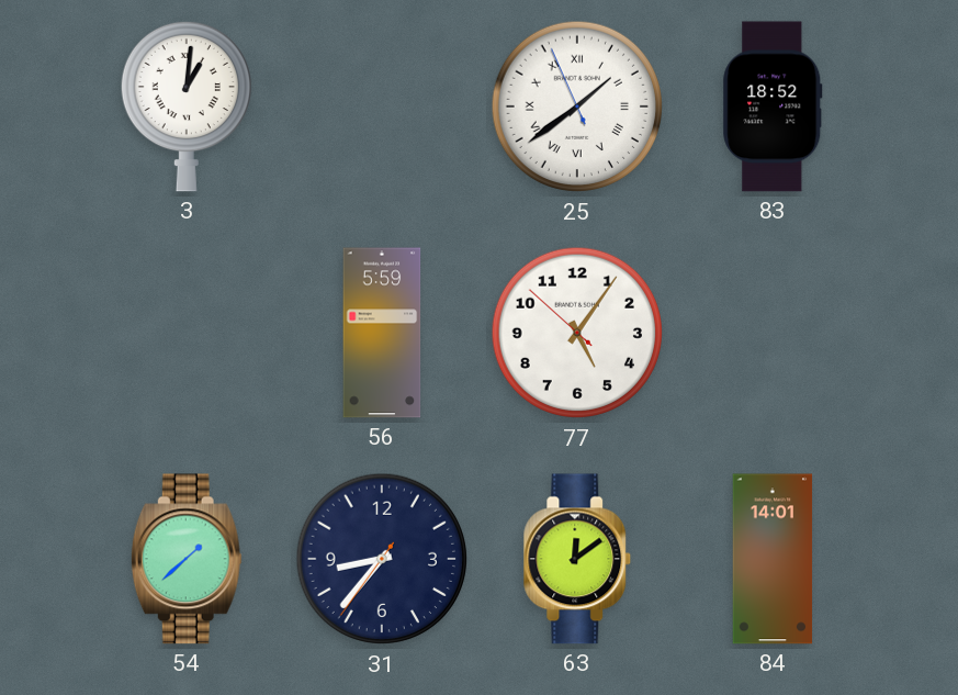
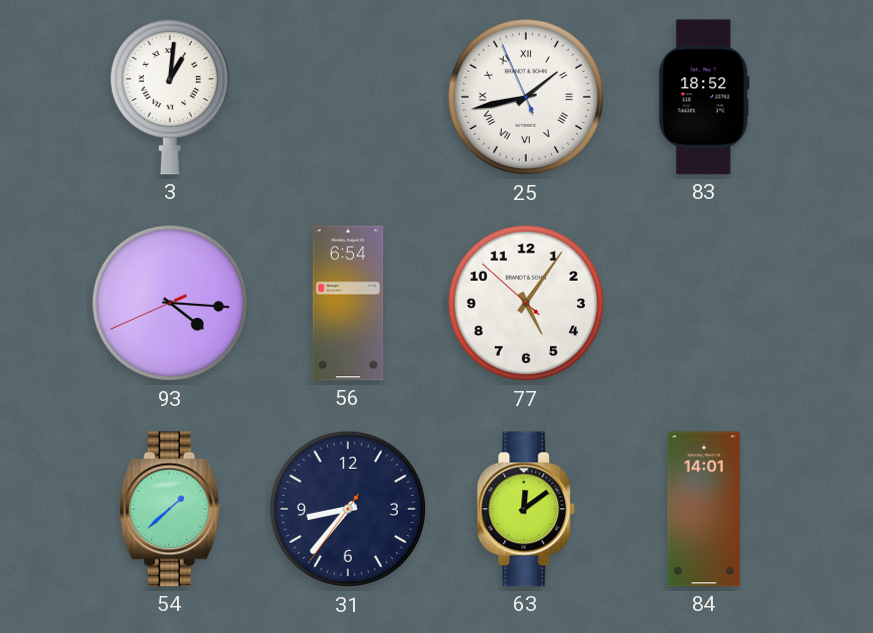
25: 1:38 -> 1:42 (526, 97)
93: none -> 4:15 (170, 303)
56: 5:59 -> 6:54 (348, 303)
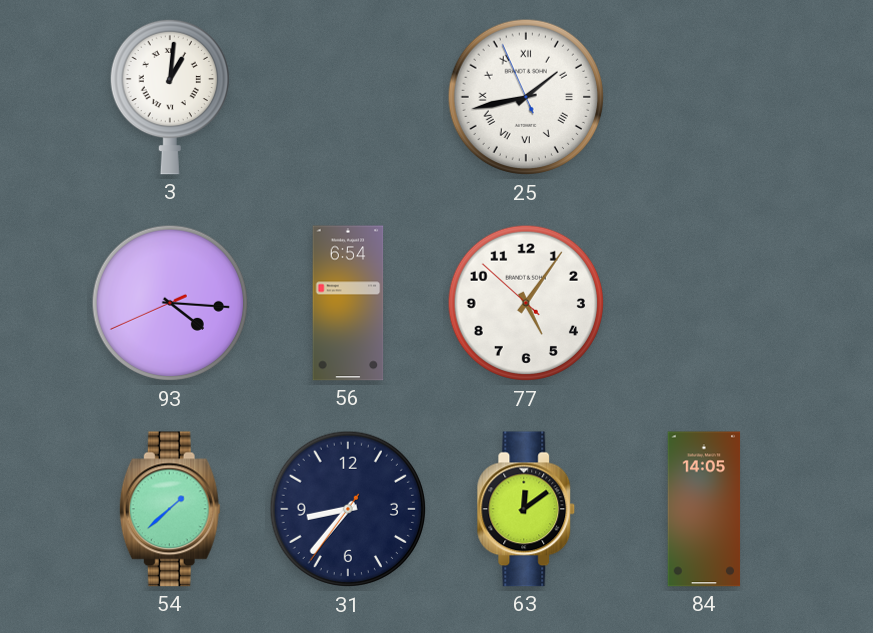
83: 18:52 -> none (704, 97)
84: 14:01 -> 14:05 (704, 509)
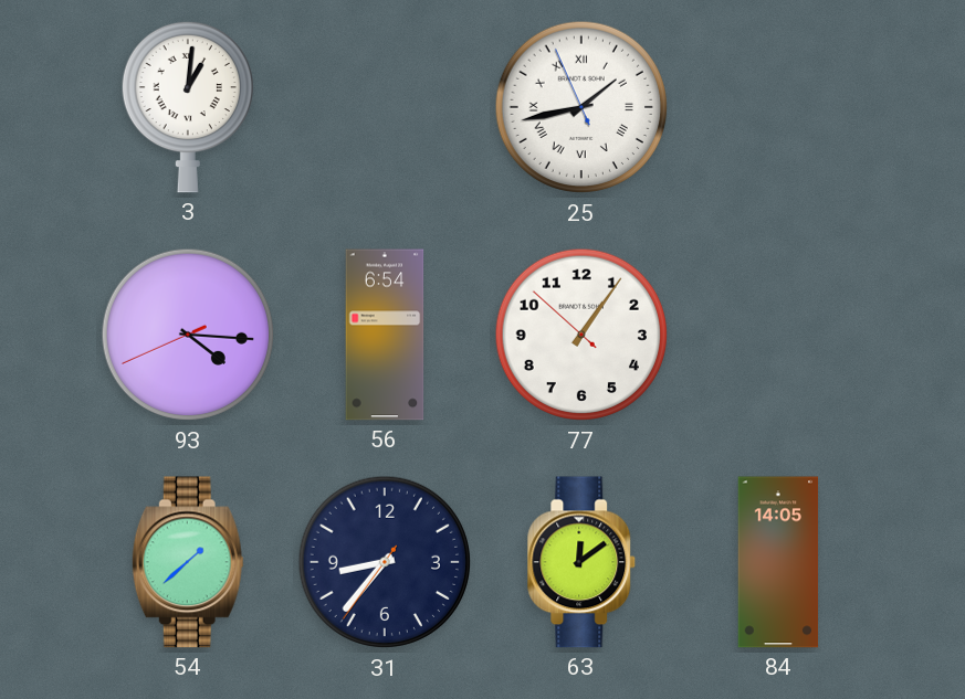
77: 5:05 -> 1:05 (581, 335)
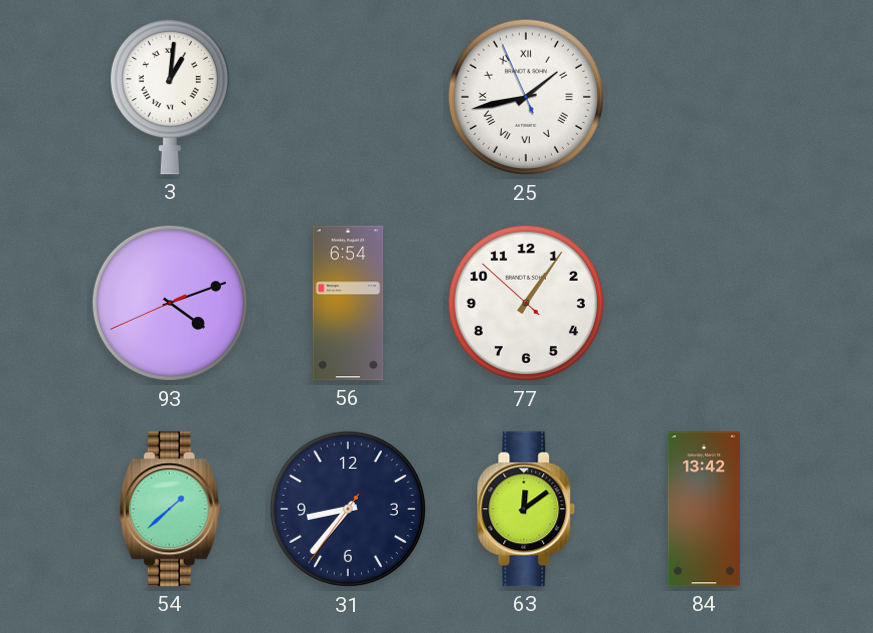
93: 4:15 -> 4:11 (170, 303)
84: 14:05 -> 13:42 (704, 509)
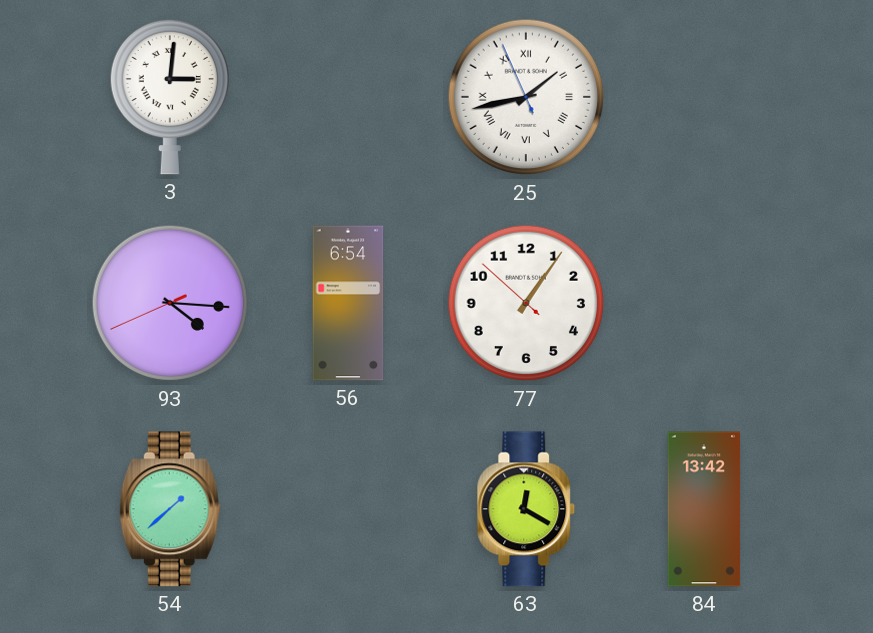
3: 1:01 -> 3:01 (170, 97)
93: 4:11 -> 4:15 (170, 303)
31: 8:36 -> none (348, 509)
63: 12:09 -> 12:20 (526, 509)
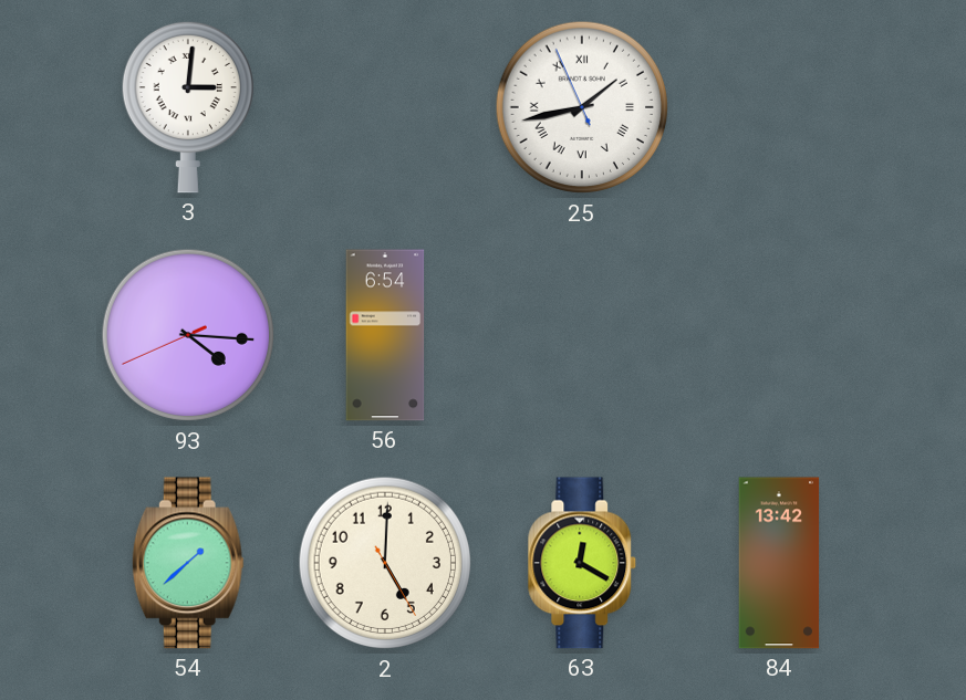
77: 1:05 -> none (526, 303)
2: none -> 5:00 (385, 563)
